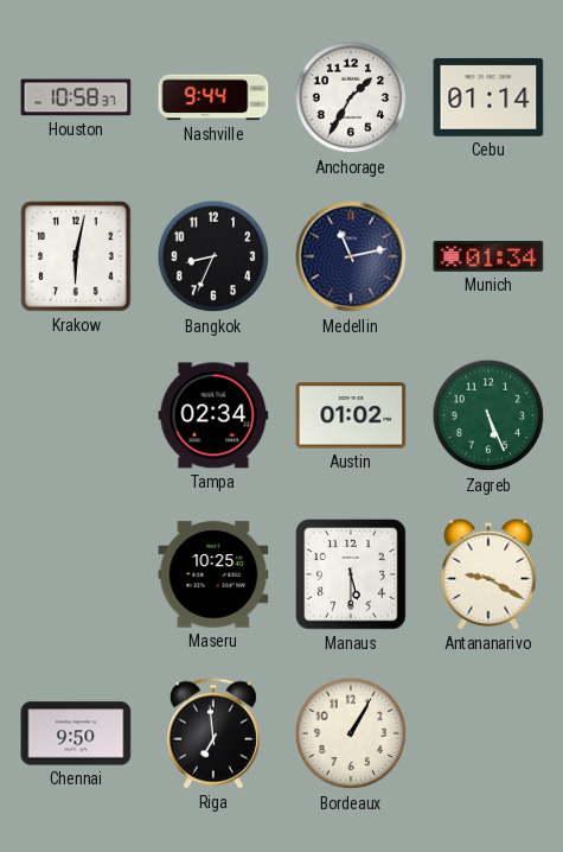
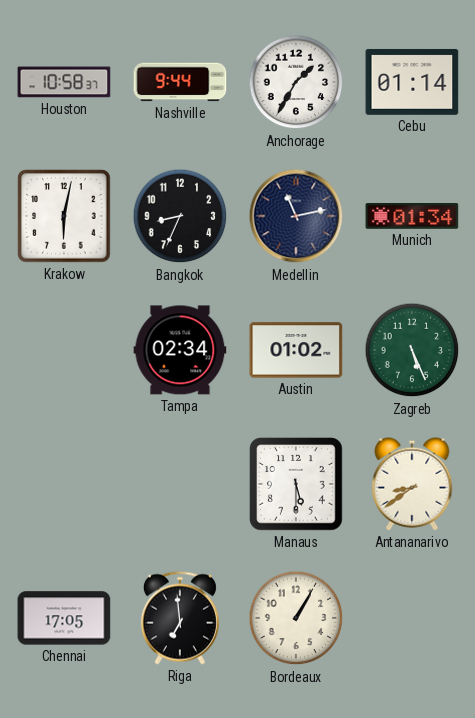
Maseru: 10:25 -> none (213, 574)
Antananarivo: 9:20 -> 8:39 (412, 484)
Chennai: 9:50 -> 17:05 (64, 618)
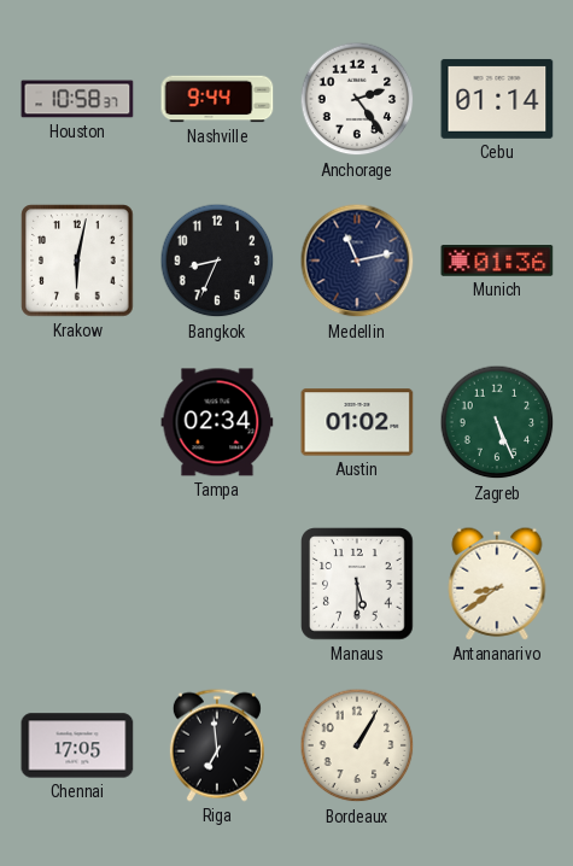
Anchorage: 1:35 -> 2:24 (357, 99)
Munich: 01:34 -> 01:36 (497, 262)
